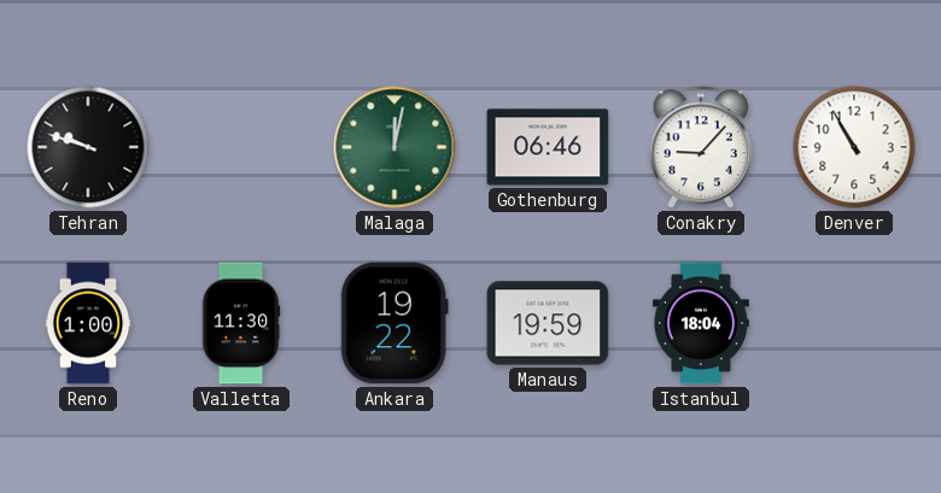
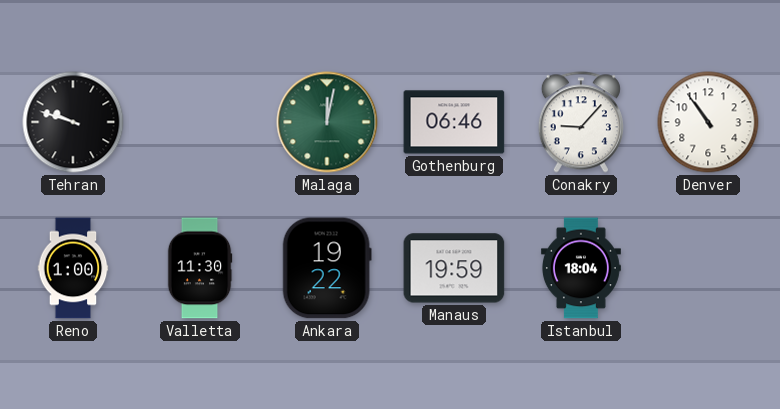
Denver: 10:55 -> 10:54 (708, 122)
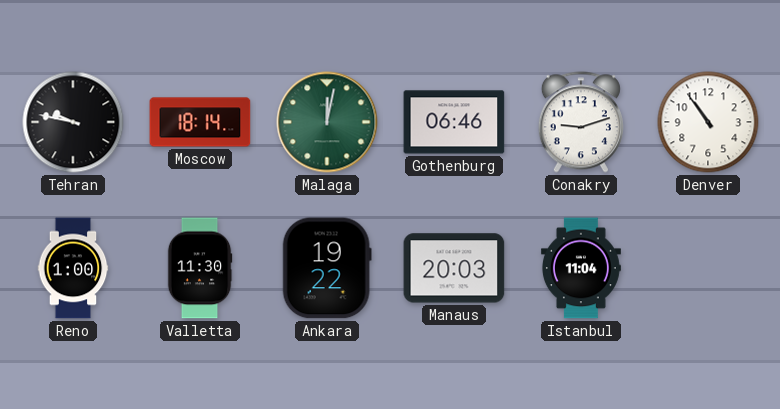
Tehran: 9:48 -> 9:47 (73, 122)
Moscow: none -> 18:14 (200, 122)
Conakry: 9:07 -> 9:12 (581, 122)
Manaus: 19:59 -> 20:03 (454, 268)
Istanbul: 18:04 -> 11:04 (581, 268)
